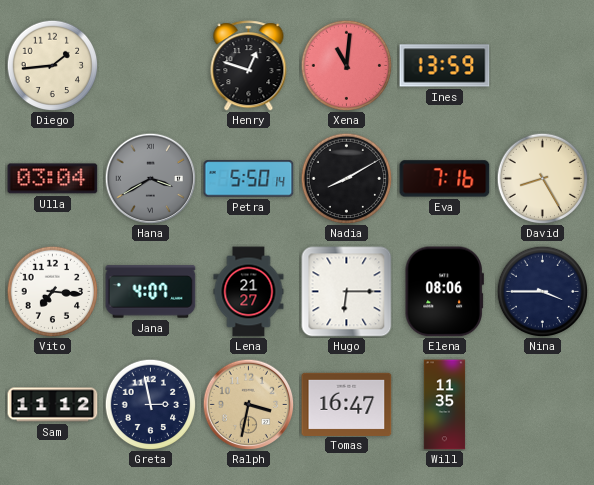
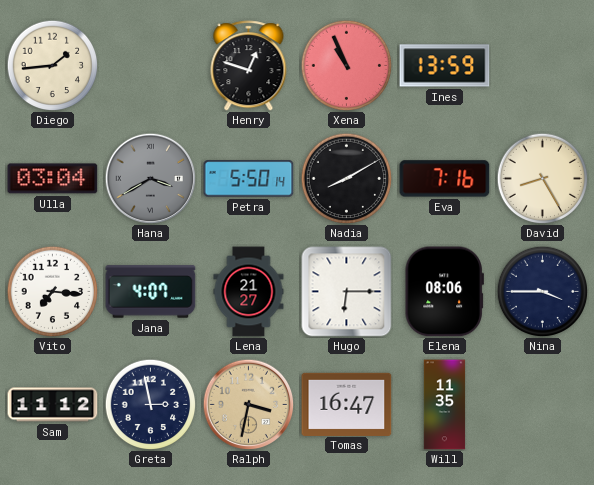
Xena: 11:01 -> 10:56 (346, 65)
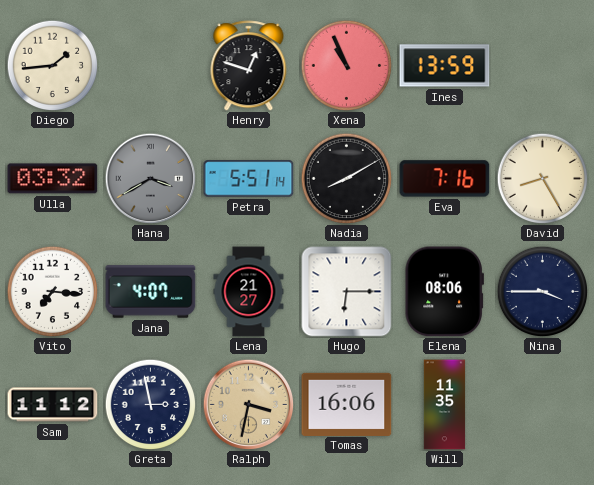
Ulla: 03:04 -> 03:32 (53, 179)
Petra: 5:50 -> 5:51 (249, 179)
Tomas: 16:47 -> 16:06 (347, 404)
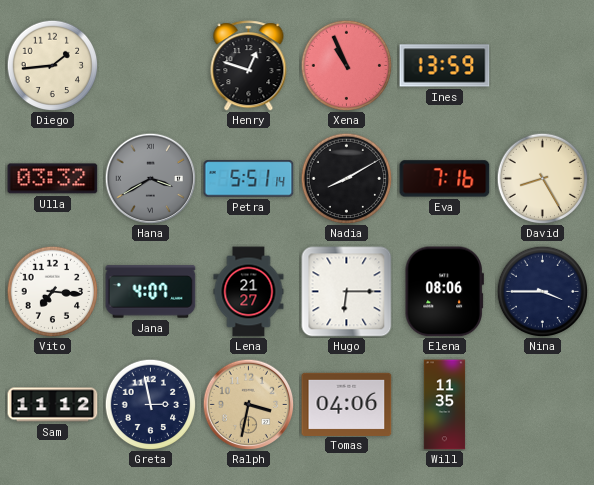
Tomas: 16:06 -> 04:06 (347, 404)
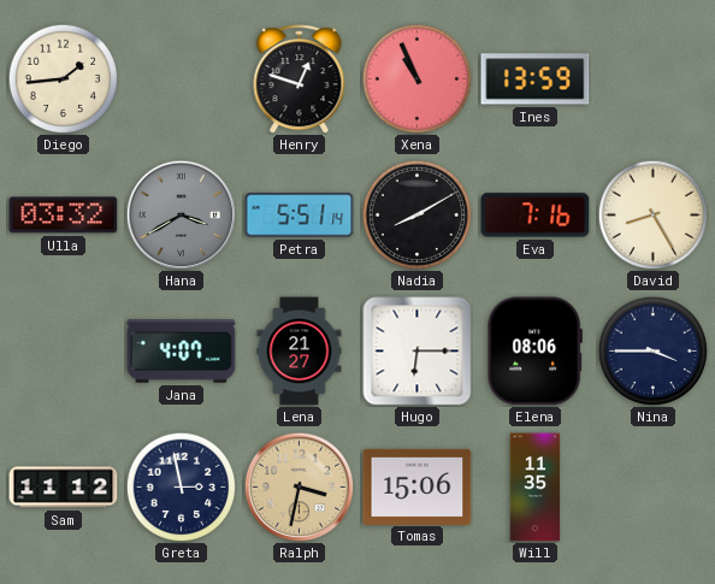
Vito: 7:16 -> none (52, 291)
Tomas: 04:06 -> 15:06 (418, 486)
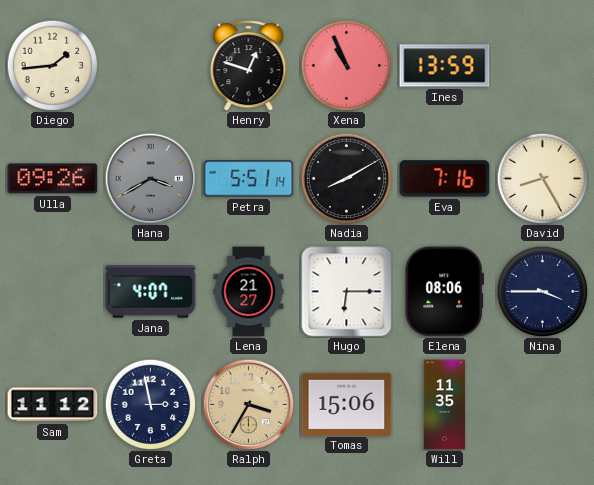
Ulla: 03:32 -> 09:26 (53, 179)
Ralph: 3:32 -> 3:35 (248, 404)
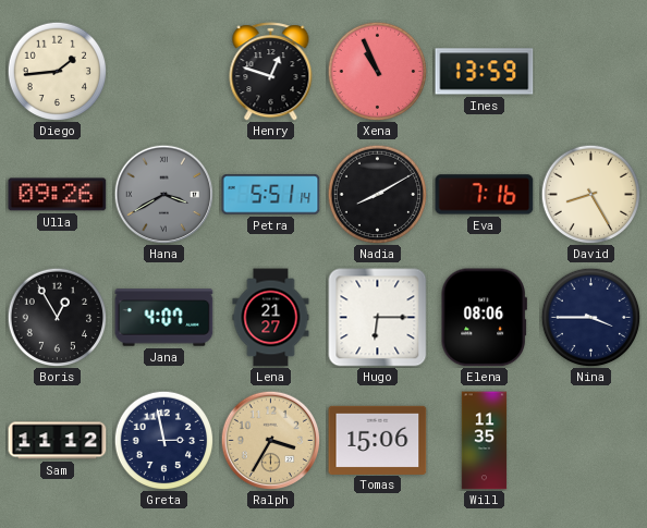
Boris: none -> 12:55 (57, 317)
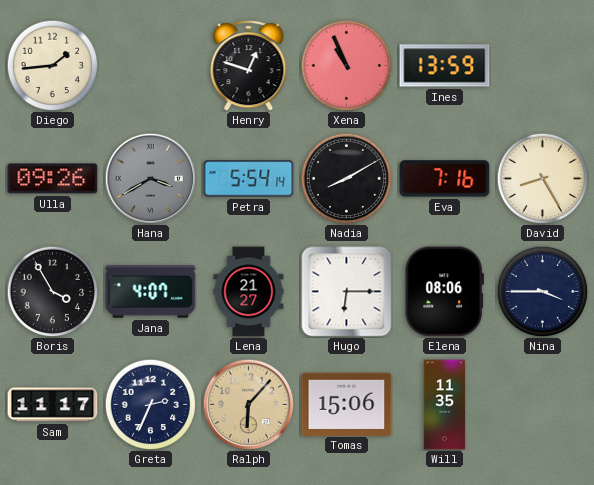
Petra: 5:51 -> 5:54 (249, 179)
Boris: 12:55 -> 3:55 (52, 291)
Sam: 11:12 -> 11:17 (53, 405)
Greta: 2:58 -> 2:34 (150, 404)
Ralph: 3:35 -> 6:07 (248, 404)
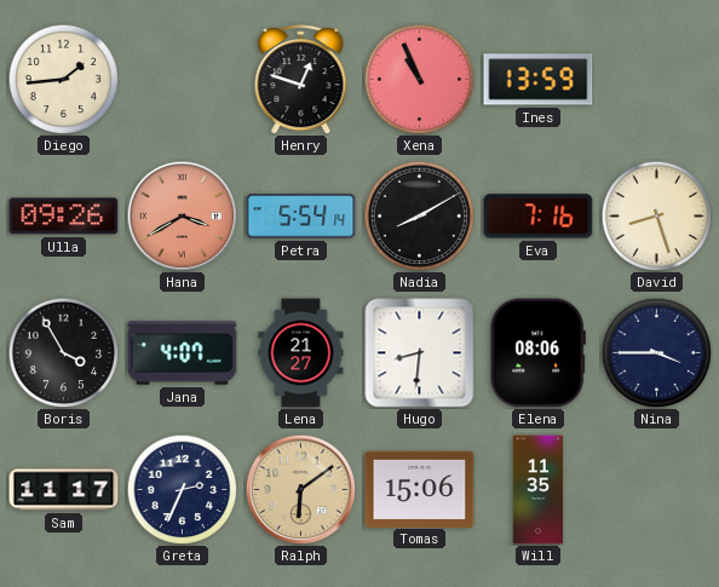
Hana dial: grey -> salmon (182, 215)
David: 8:25 -> 8:27 (656, 215)
Hugo: 6:15 -> 8:31 (420, 353)
Ralph: 6:07 -> 6:09 (300, 489)
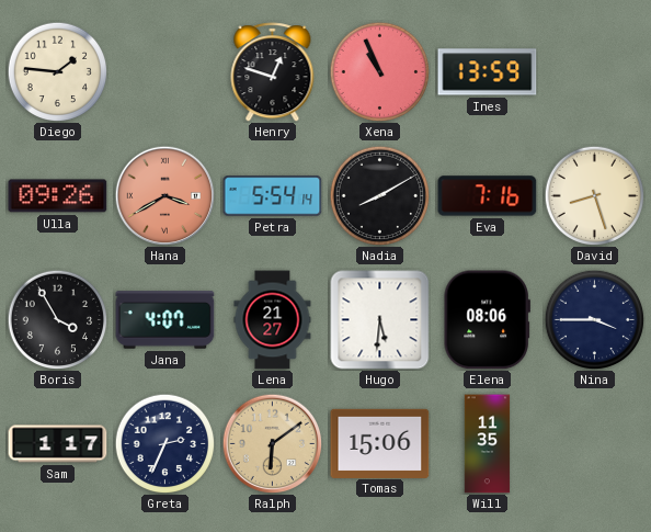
Diego: 1:44 -> 1:46 (57, 71)
Hugo: 8:31 -> 5:31 (380, 320)
Sam: 11:17 -> 1:17 (58, 444)
